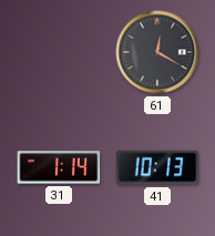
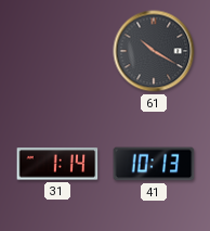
61: 12:20 -> 10:20 (154, 51)
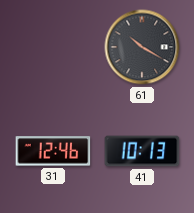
31: 1:14 -> 12:46 (53, 151)
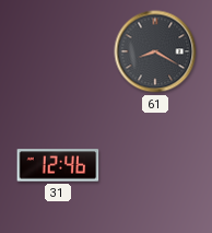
61: 10:20 -> 8:20 (155, 51)
41: 10:13 -> none (142, 151)
